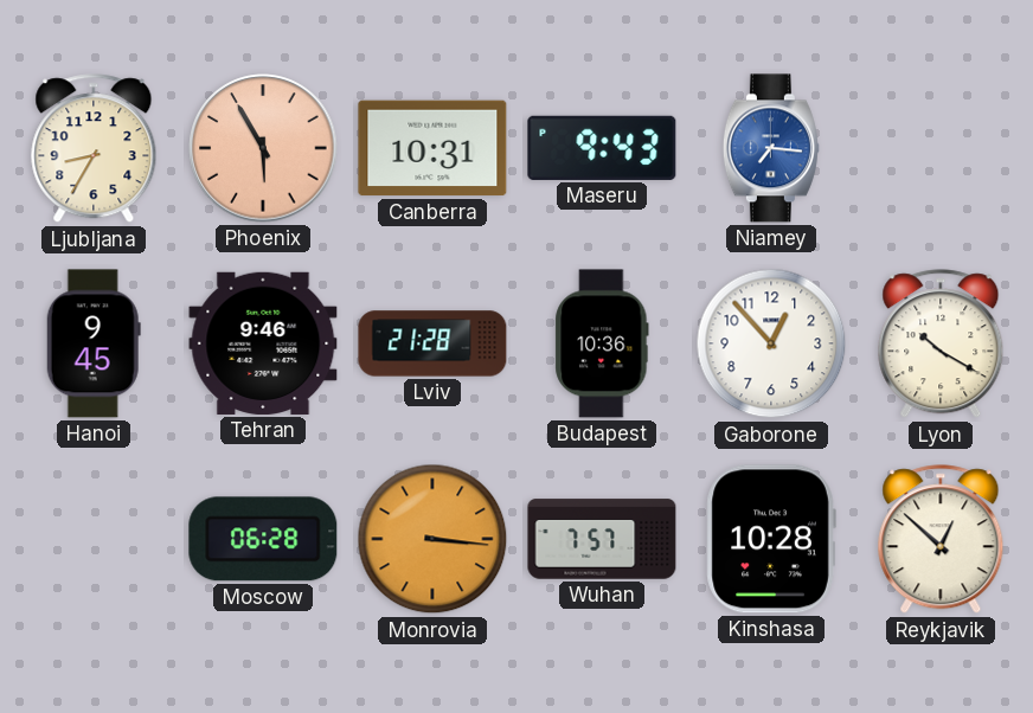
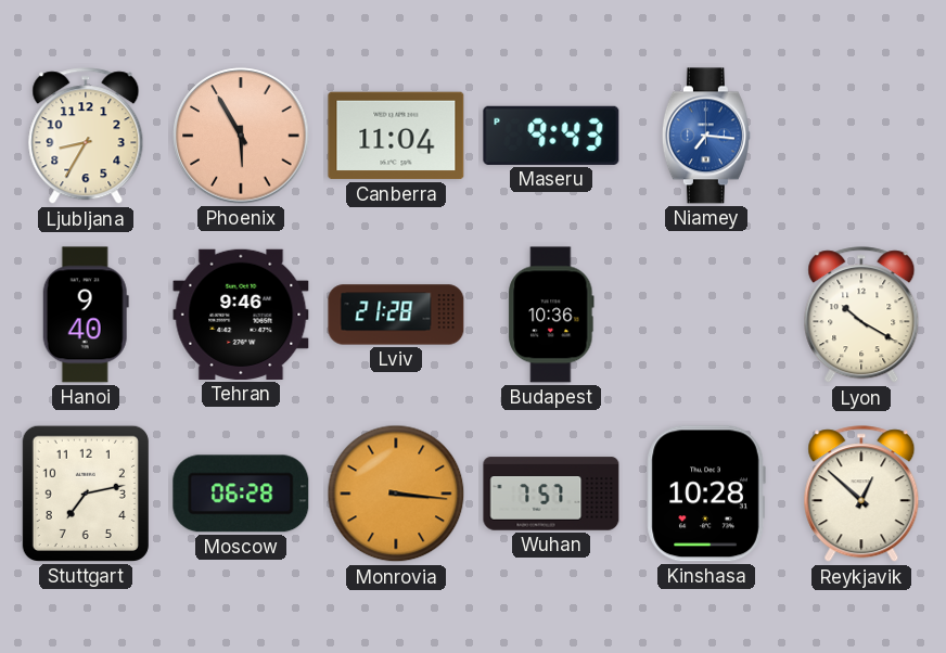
Canberra: 10:31 -> 11:04 (396, 136)
Hanoi: 9:45 -> 9:40 (86, 315)
Gaborone: 12:53 -> none (771, 343)
Stuttgart: none -> 7:13 (86, 494)
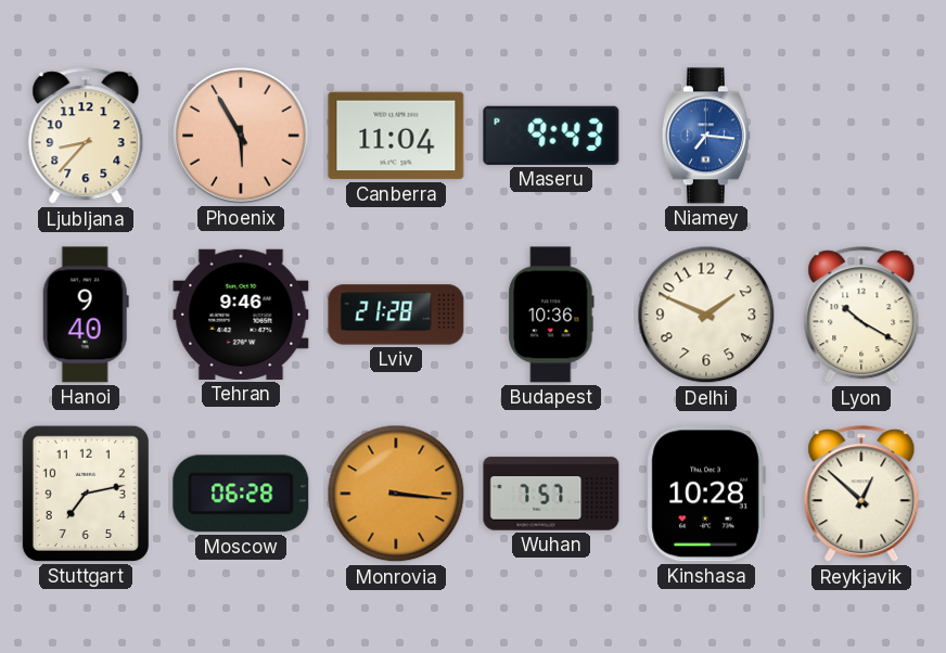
Ljubljana: 8:35 -> 8:37 (86, 137)
Delhi: none -> 1:49 (706, 315)
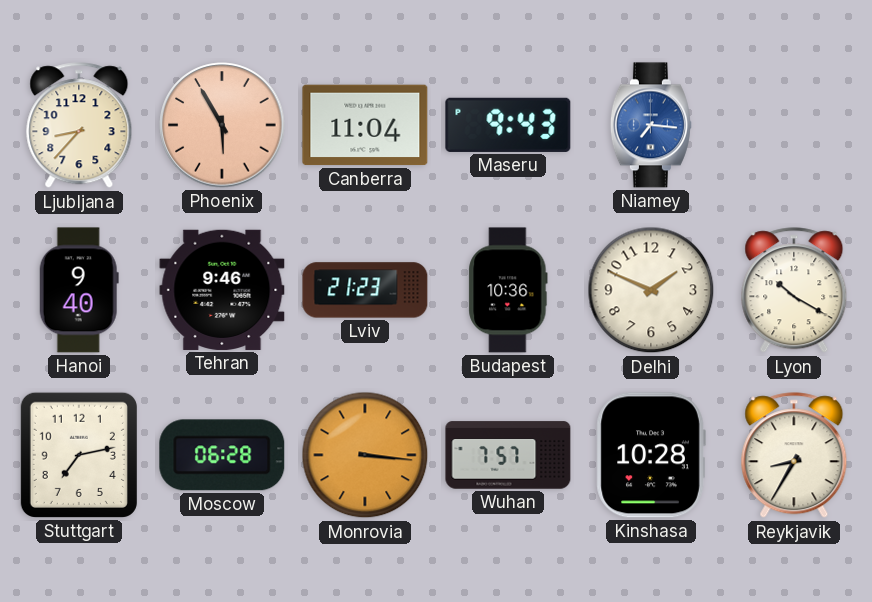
Lviv: 21:28 -> 21:23 (365, 290)
Reykjavik: 12:52 -> 8:35 (794, 456)
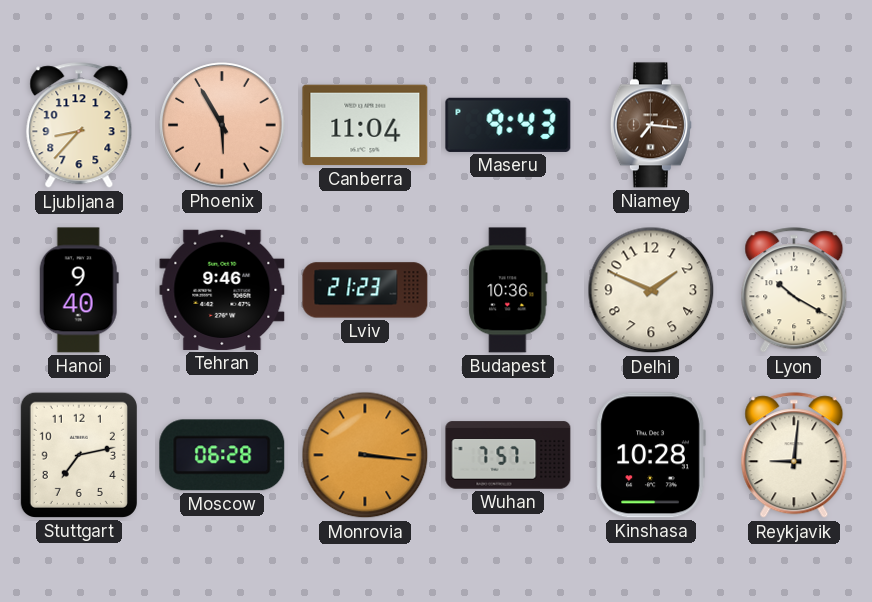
Niamey dial: blue -> brown (651, 125)
Reykjavik: 8:35 -> 9:01 (794, 456)
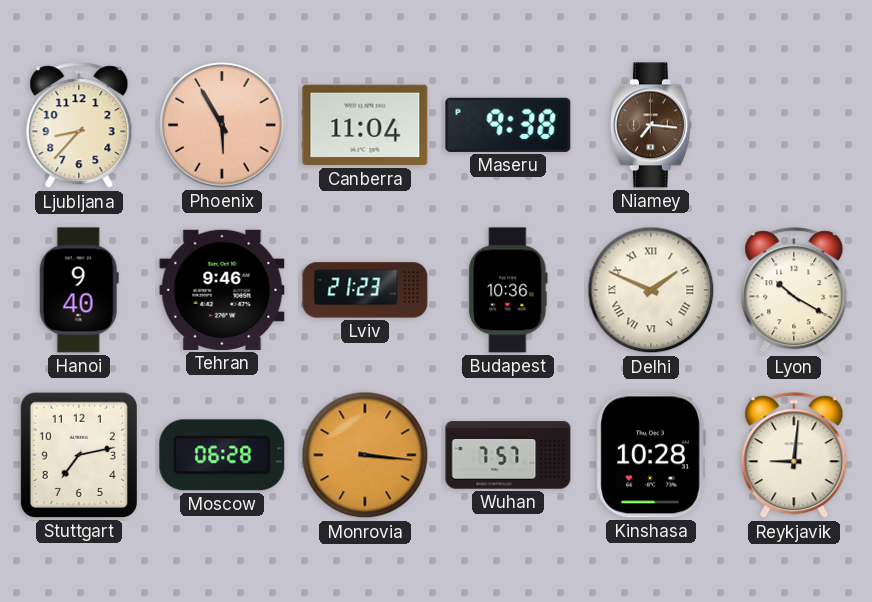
Maseru: 9:43 -> 9:38 (508, 125)
Delhi numerals: Arabic -> Roman (651, 290)
